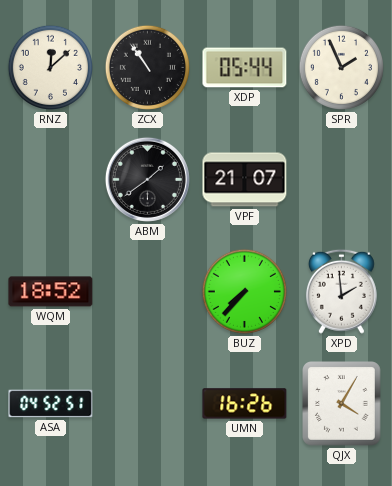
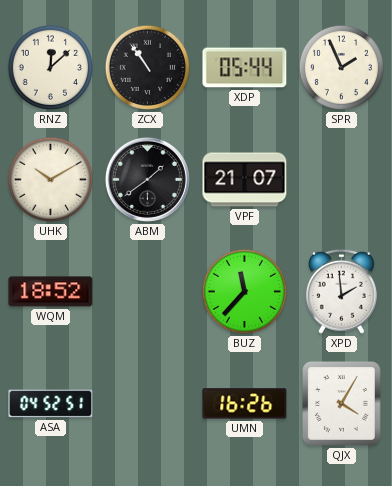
UHK: none -> 10:10 (50, 179)
BUZ: 7:37 -> 11:37 (244, 291)
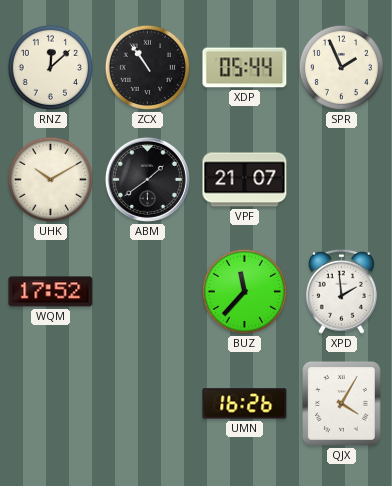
WQM: 18:52 -> 17:52 (51, 292)
ASA: 04:52 -> none (51, 404)
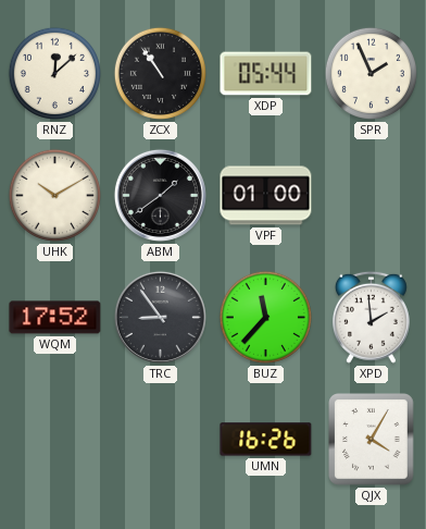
VPF: 21:07 -> 01:00 (266, 196)
TRC: none -> 8:54 (160, 317)
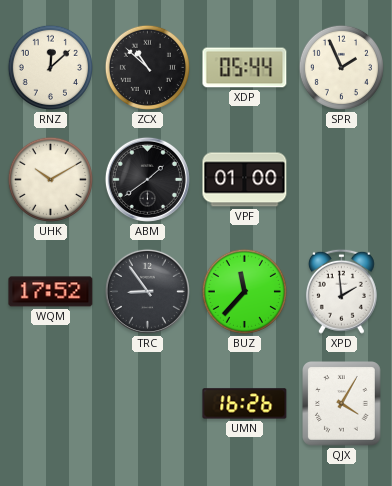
ZCX: 10:54 -> 10:52 (147, 67)
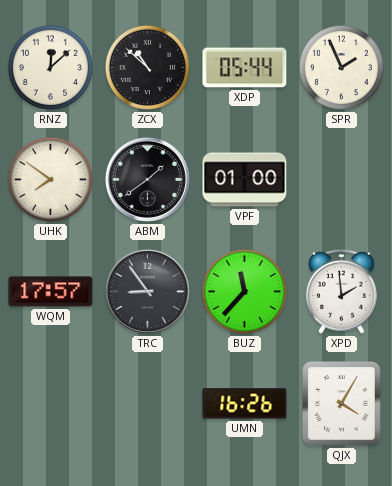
UHK: 10:10 -> 7:51 (50, 179)
WQM: 17:52 -> 17:57 (51, 292)
